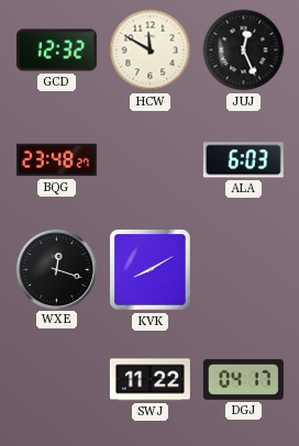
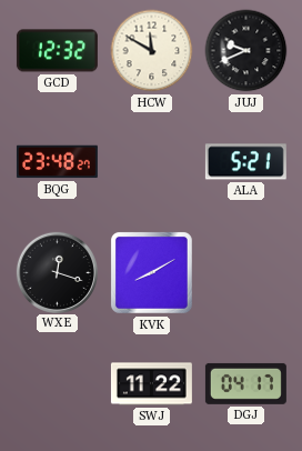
JUJ: 12:26 -> 9:41 (246, 51)
ALA: 6:03 -> 5:21 (245, 162)
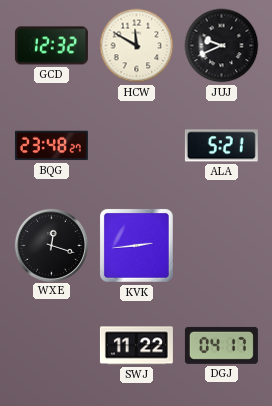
KVK: 8:10 -> 2:44 (136, 245)
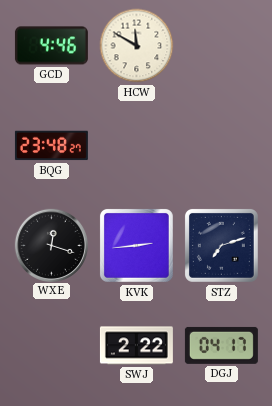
GCD: 12:32 -> 4:46 (51, 46)
JUJ: 9:41 -> none (222, 46)
ALA: 5:21 -> none (221, 146)
STZ: none -> 7:12 (221, 245)
SWJ: 11:22 -> 2:22 (136, 346)
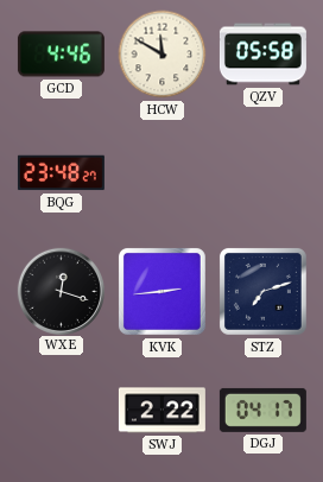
QZV: none -> 05:58 (262, 55)
